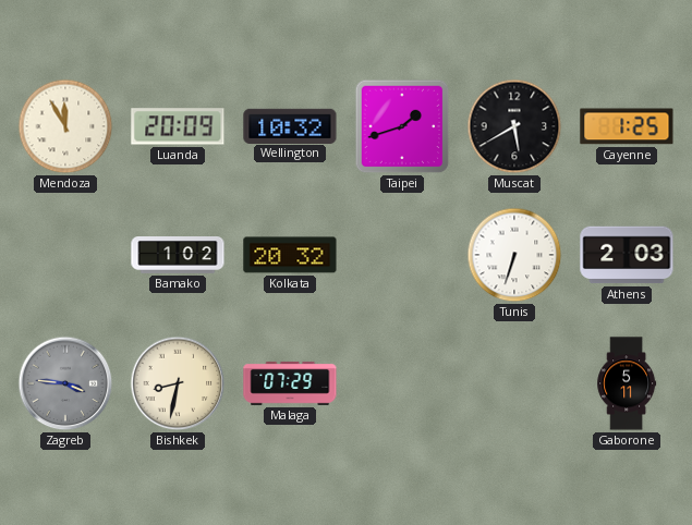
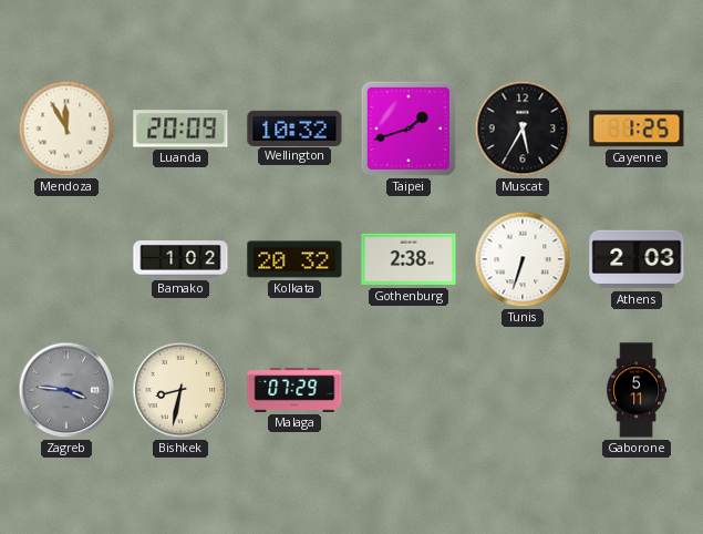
Muscat: 5:40 -> 5:35 (523, 129)
Gothenburg: none -> 2:38 (409, 259)
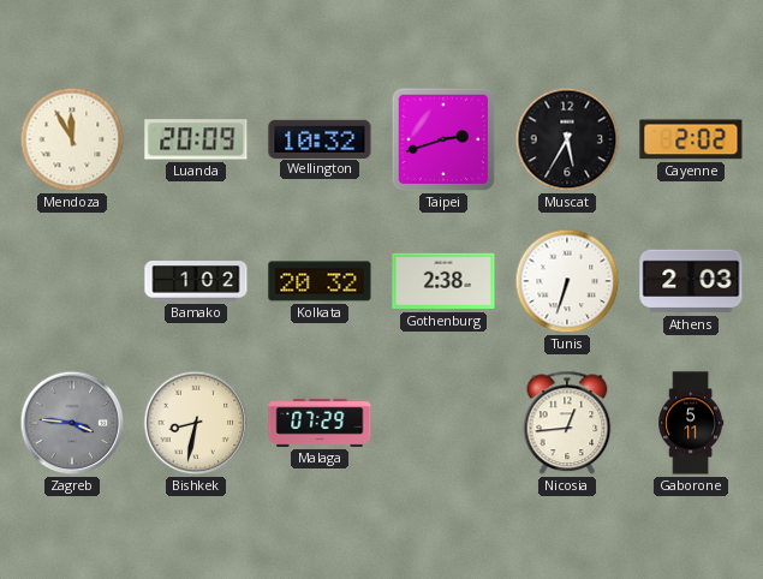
Taipei: 1:42 -> 2:42 (443, 139)
Cayenne: 1:25 -> 2:02 (691, 139)
Nicosia: none -> 12:44 (567, 423)
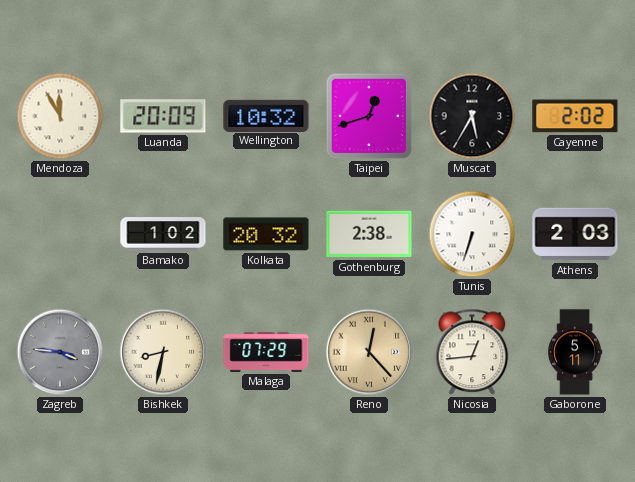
Taipei: 2:42 -> 12:42 (369, 116)
Reno: none -> 12:23 (369, 352)
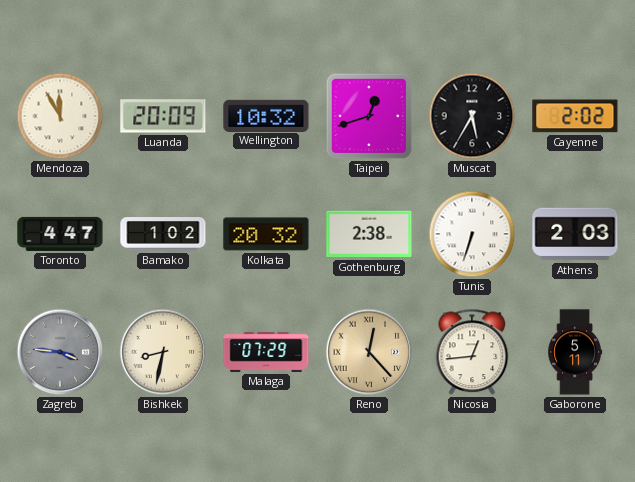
Toronto: none -> 4:47 (60, 234)
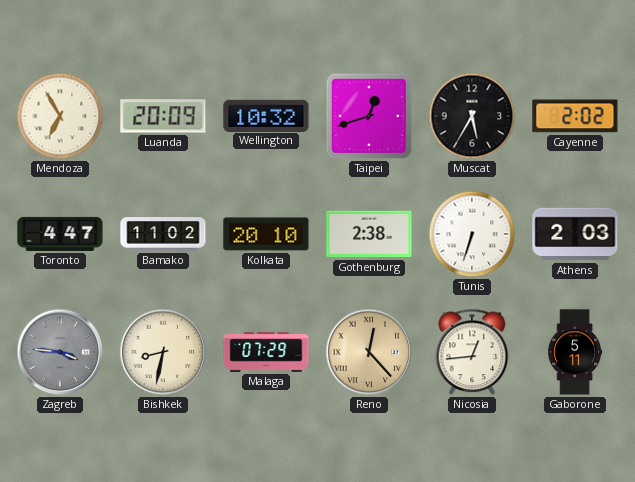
Mendoza: 11:55 -> 6:55 (60, 116)
Bamako: 1:02 -> 11:02 (163, 235)
Kolkata: 20:32 -> 20:10 (266, 234)
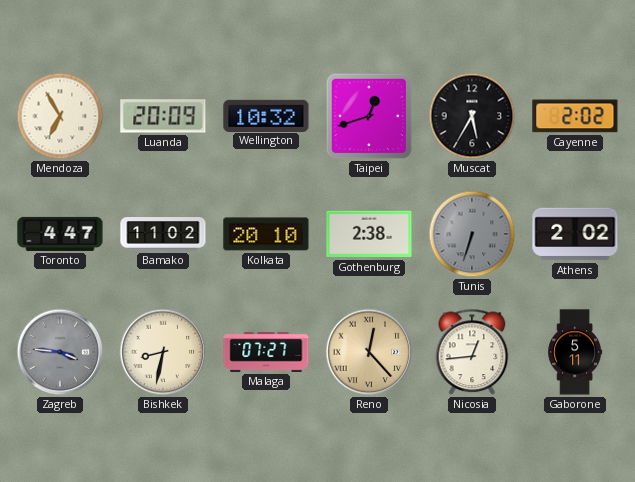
Tunis dial: white -> grey (472, 234)
Athens: 2:03 -> 2:02 (575, 234)
Malaga: 07:29 -> 07:27 (266, 352)
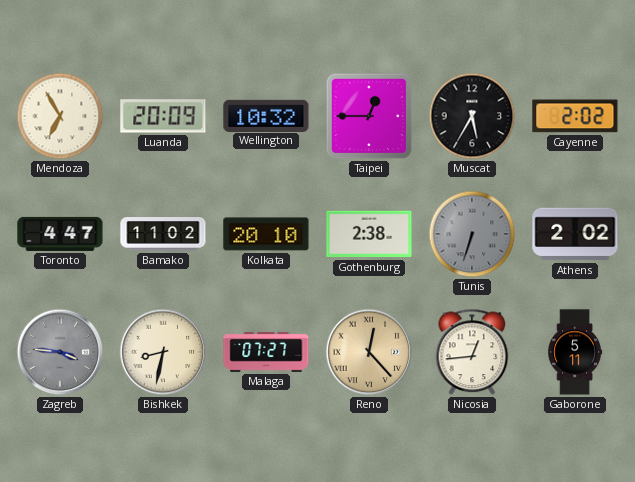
Taipei: 12:42 -> 12:45 (369, 116)
